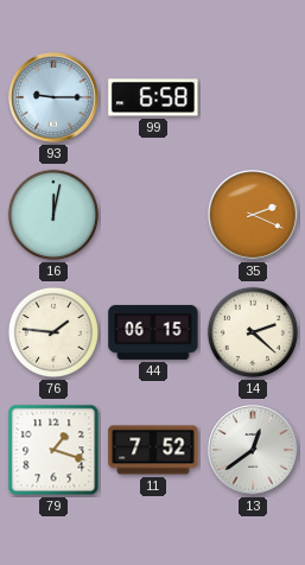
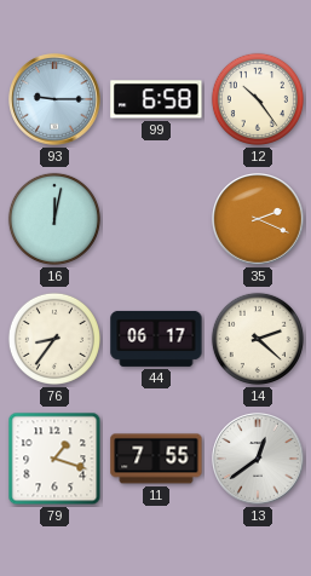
12: none -> 10:24 (258, 99)
76: 1:46 -> 8:36 (54, 339)
44: 06:15 -> 06:17 (156, 339)
11: 7:52 -> 7:55 (156, 459)
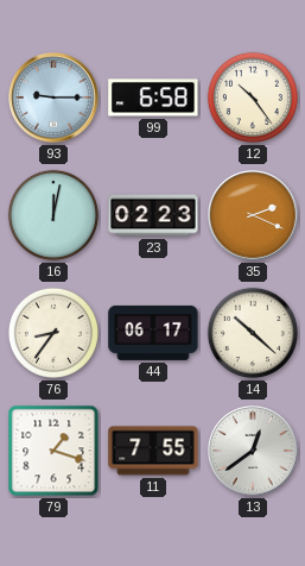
23: none -> 02:23 (153, 215)
14: 2:22 -> 10:22 (253, 333)
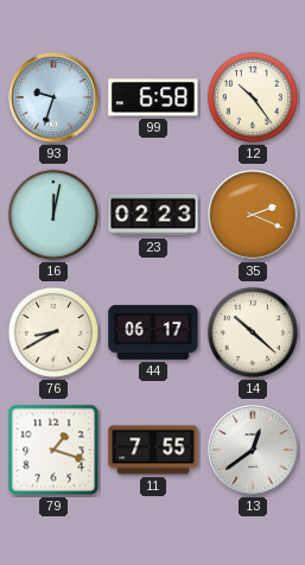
93: 9:15 -> 9:33 (53, 97)
76: 8:36 -> 8:40 (53, 332)
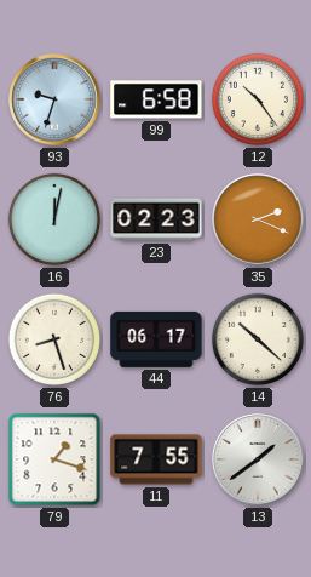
76: 8:40 -> 8:27 (54, 339)
13: 12:39 -> 1:39 (258, 459)
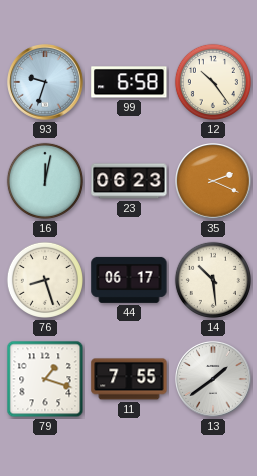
23: 02:23 -> 06:23 (129, 181)
14: 10:22 -> 10:29 (213, 280)
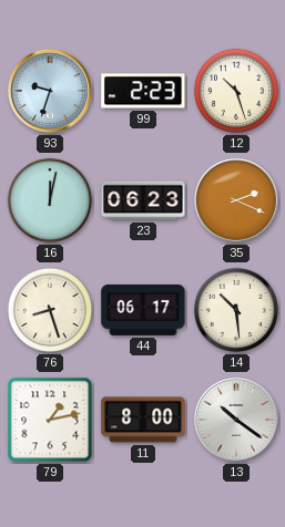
99: 6:58 -> 2:23 (143, 91)
12: 10:24 -> 10:27 (236, 91)
79: 1:18 -> 1:13 (50, 420)
11: 7:55 -> 8:00 (143, 420)
13: 1:39 -> 10:21 (236, 420)
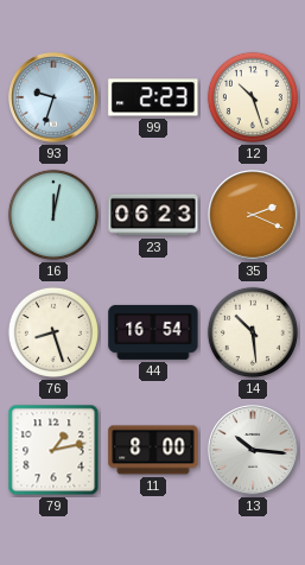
44: 06:17 -> 16:54 (153, 332)
13: 10:21 -> 10:16 (253, 450)
